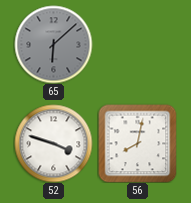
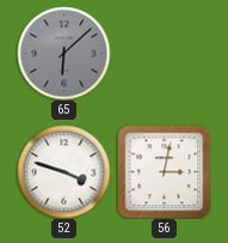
56: 8:02 -> 3:02 (164, 171)
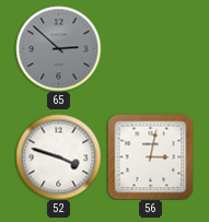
65: 6:08 -> 2:52 (58, 48)
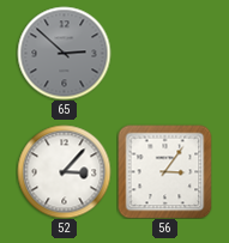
52: 3:48 -> 3:07 (64, 171)
56: 3:02 -> 3:06 (164, 171)
